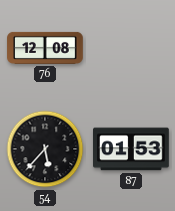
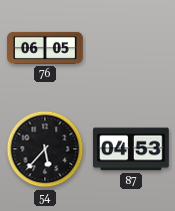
76: 12:08 -> 06:05 (45, 48)
87: 01:53 -> 04:53 (132, 149)
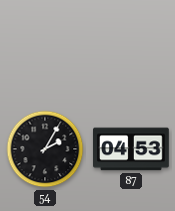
76: 06:05 -> none (45, 48)
54: 5:37 -> 2:05 (45, 149)
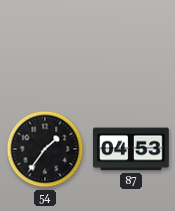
54: 2:05 -> 1:36 (45, 149)
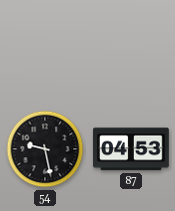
54: 1:36 -> 9:28 (45, 149)
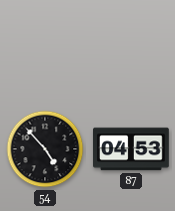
54: 9:28 -> 4:53 (45, 149)
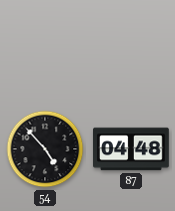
87: 04:53 -> 04:48 (132, 149)
